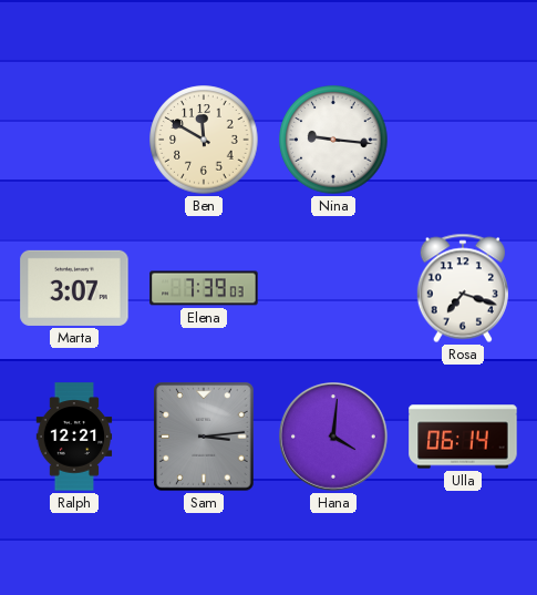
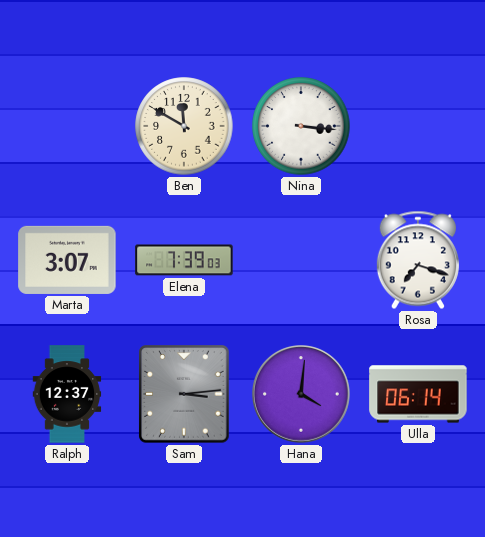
Nina: 9:16 -> 3:16 (301, 126)
Ralph: 12:21 -> 12:37 (67, 394)
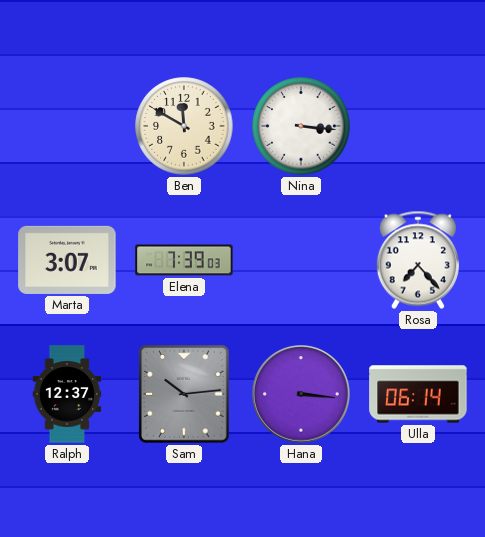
Rosa: 7:18 -> 7:23 (418, 260)
Sam: 3:14 -> 10:14 (184, 394)
Hana: 4:01 -> 3:16 (302, 395)
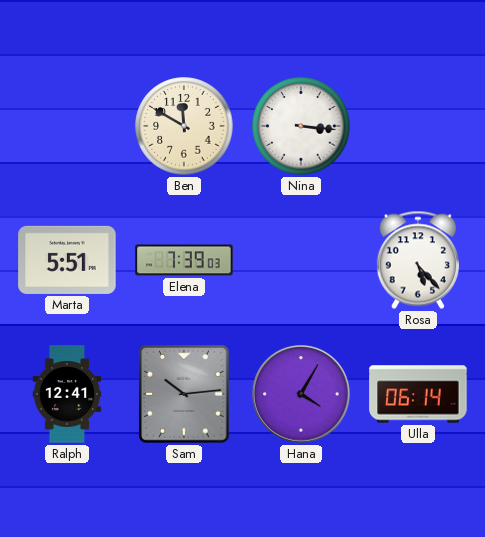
Marta: 3:07 -> 5:51 (67, 260)
Rosa: 7:23 -> 5:23 (418, 260)
Ralph: 12:37 -> 12:41 (67, 394)
Hana: 3:16 -> 4:05 (302, 395)
